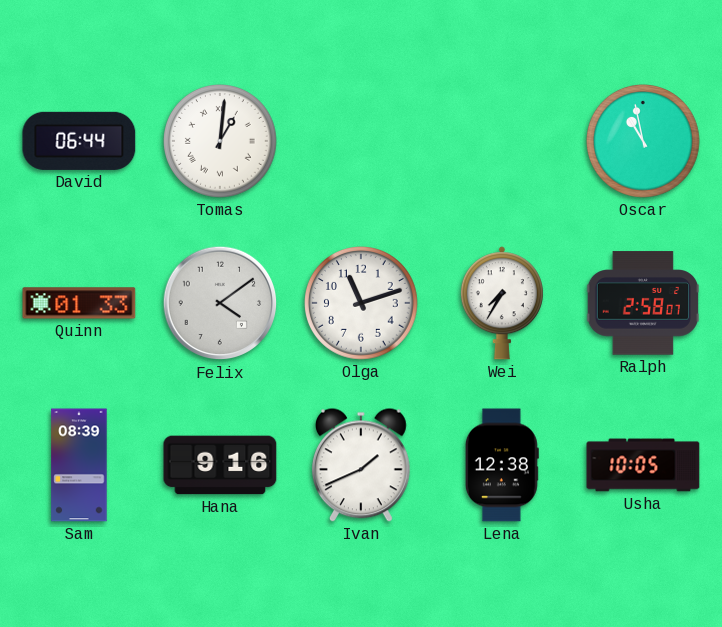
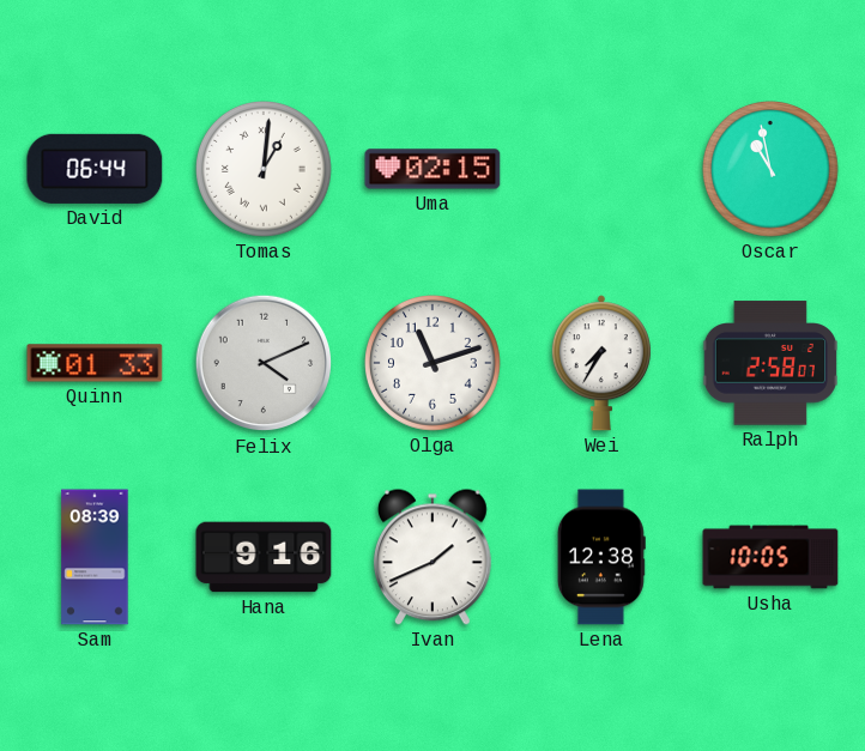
Uma: none -> 02:15 (432, 169)
Felix: 4:09 -> 4:11 (264, 363)
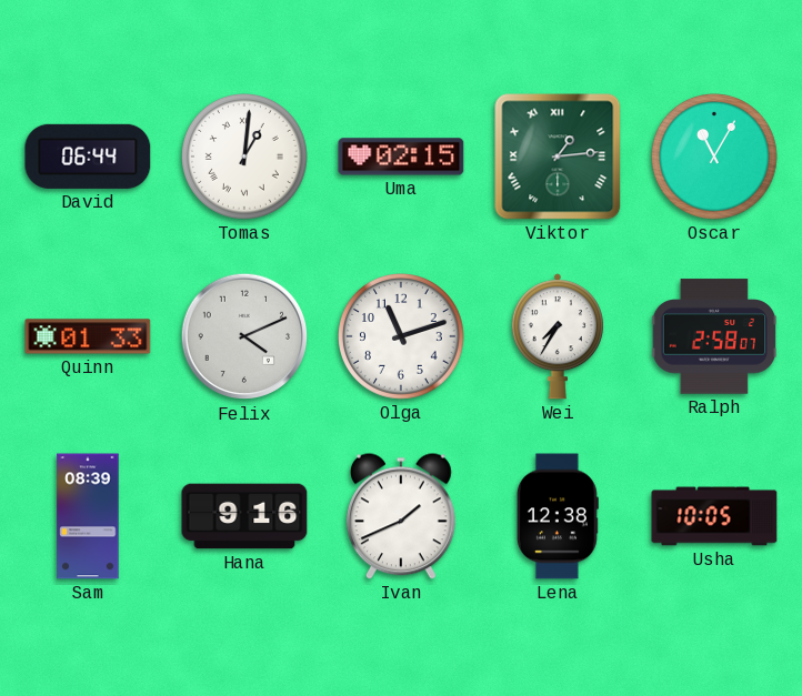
Viktor: none -> 1:14 (558, 157)
Oscar: 10:58 -> 11:05 (715, 158)
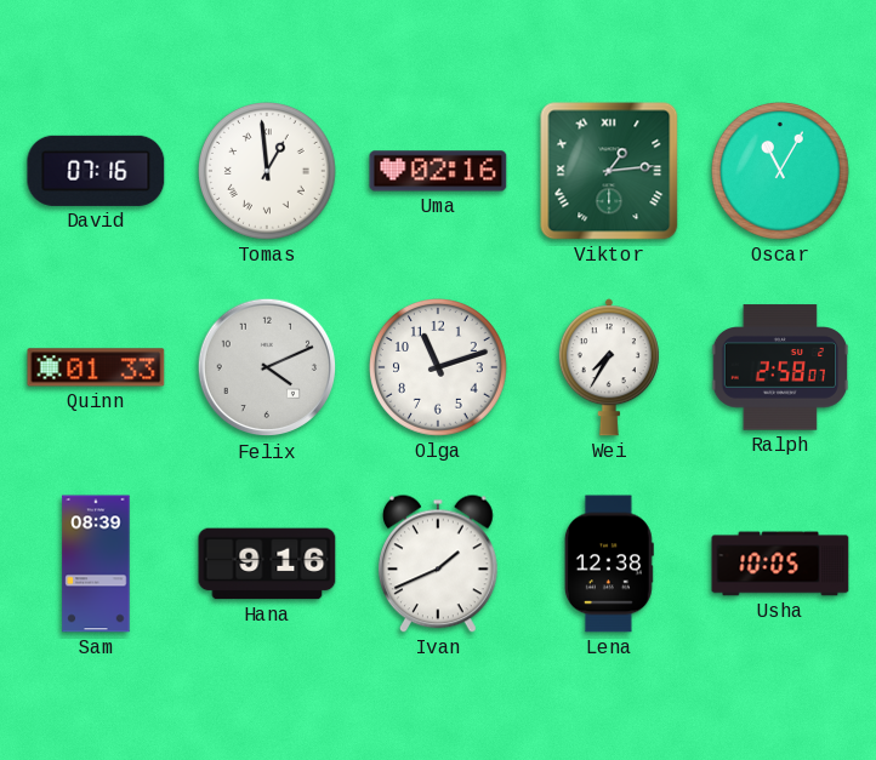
David: 06:44 -> 07:16 (96, 171)
Tomas: 1:01 -> 12:59 (268, 172)
Uma: 02:15 -> 02:16 (438, 171)
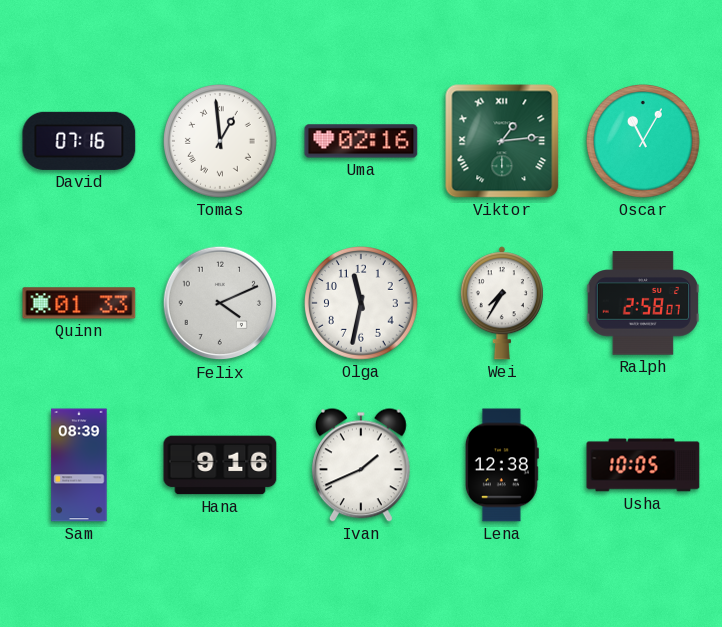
Olga: 11:12 -> 11:32 (362, 304)
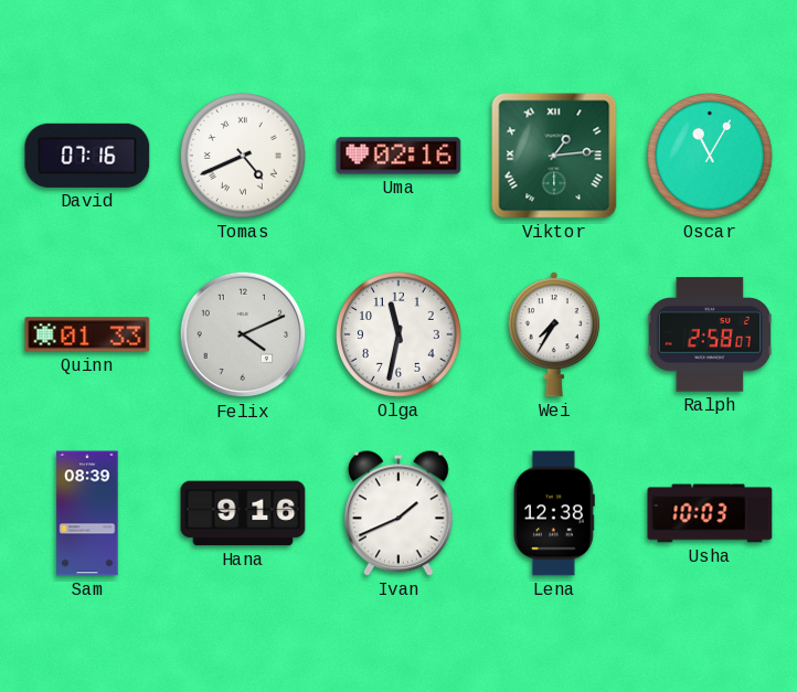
Tomas: 12:59 -> 4:41 (244, 157)
Usha: 10:05 -> 10:03 (710, 513)
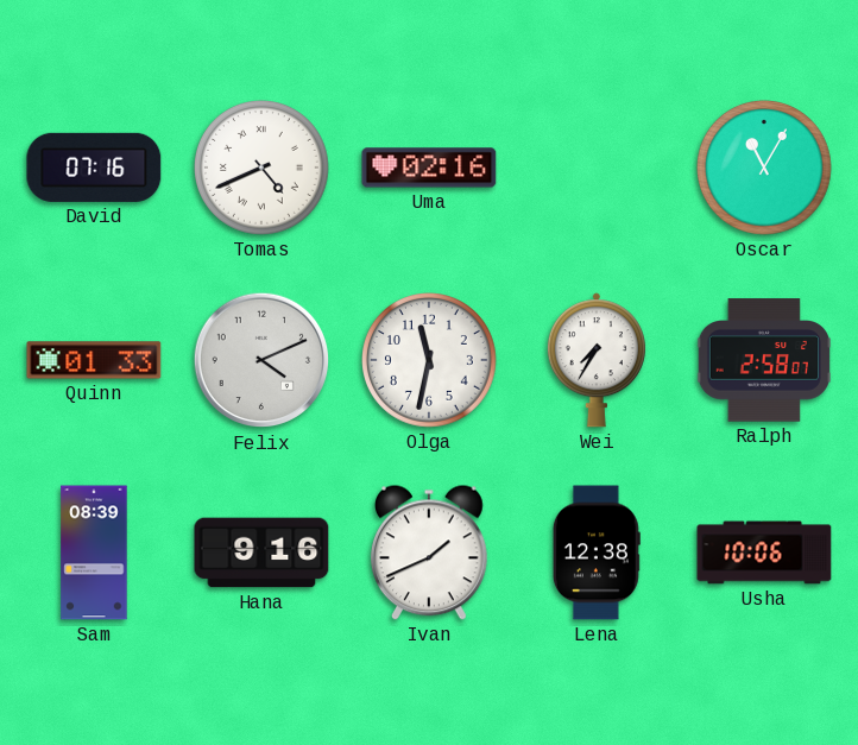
Viktor: 1:14 -> none (554, 156)
Usha: 10:03 -> 10:06 (764, 553)
